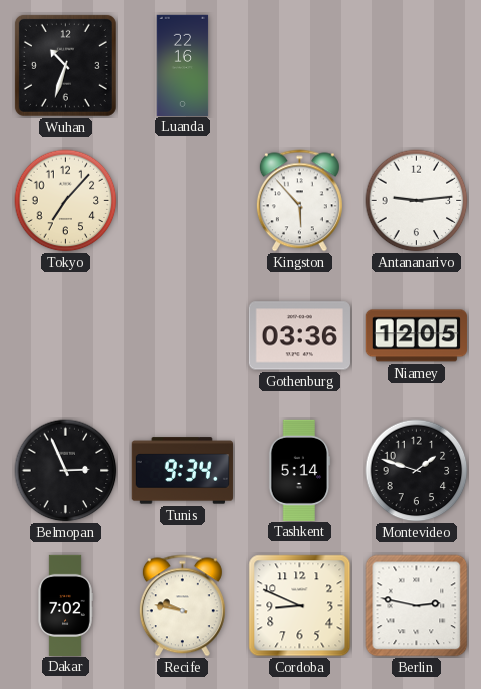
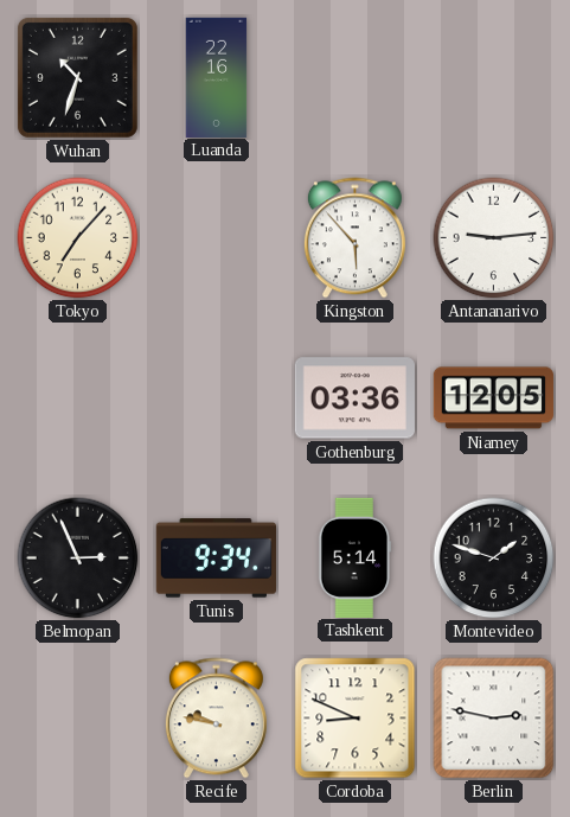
Dakar: 7:02 -> none (65, 605)
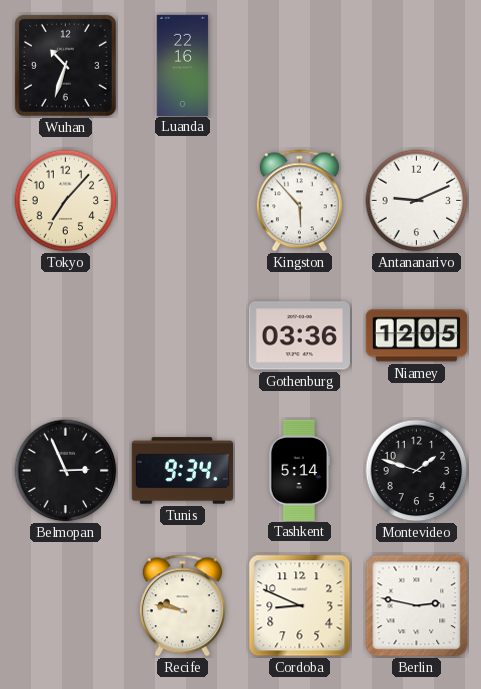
Antananarivo: 9:14 -> 9:11 (417, 201)
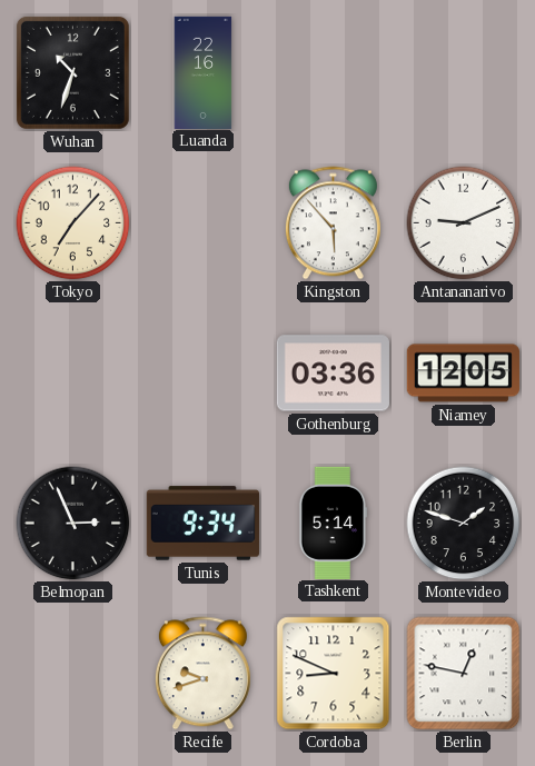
Recife: 9:47 -> 9:42 (202, 674)
Berlin: 2:47 -> 12:47 (464, 674)
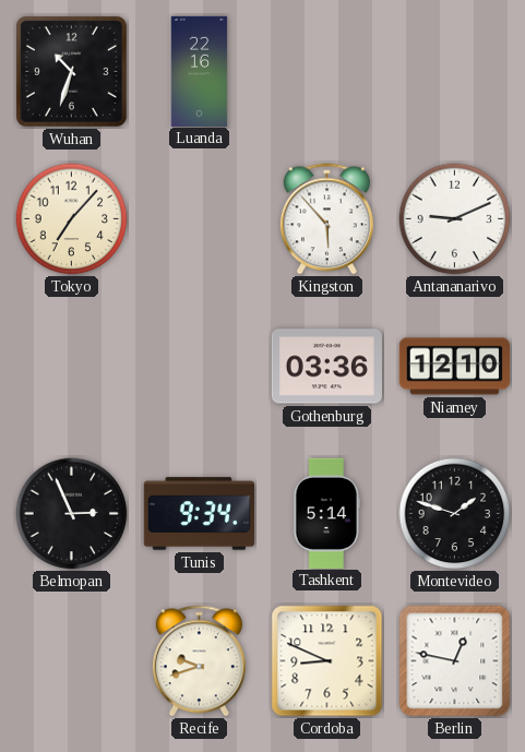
Niamey: 12:05 -> 12:10 (454, 367)
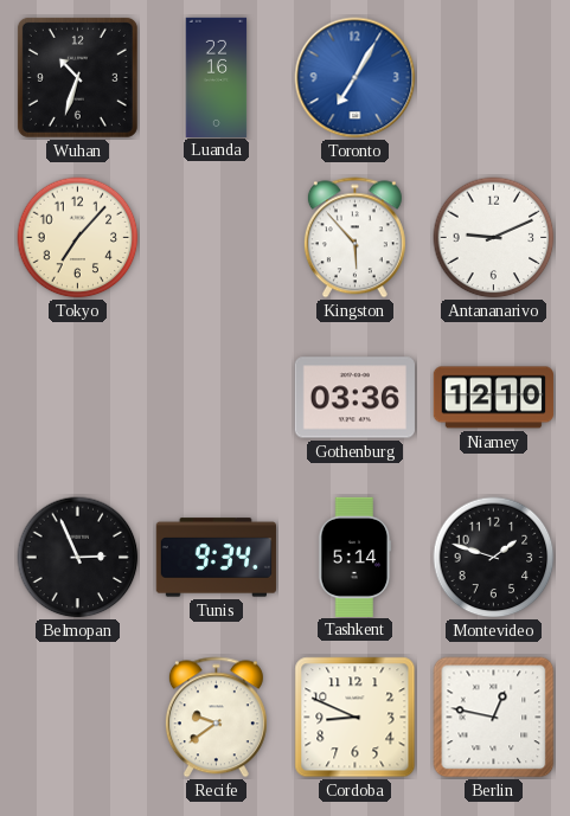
Toronto: none -> 7:05 (356, 78)
Recife: 9:42 -> 9:39 (216, 718)
